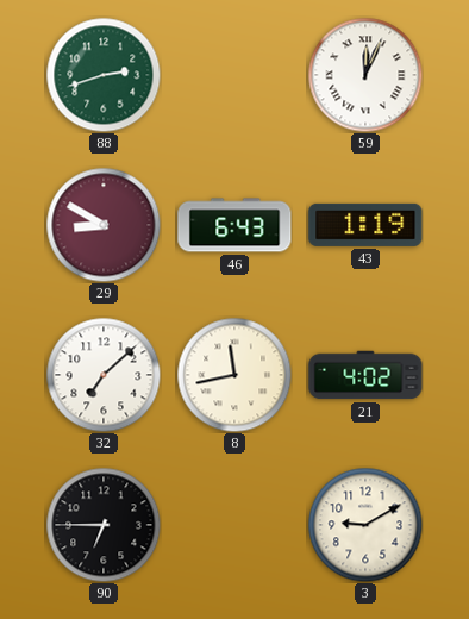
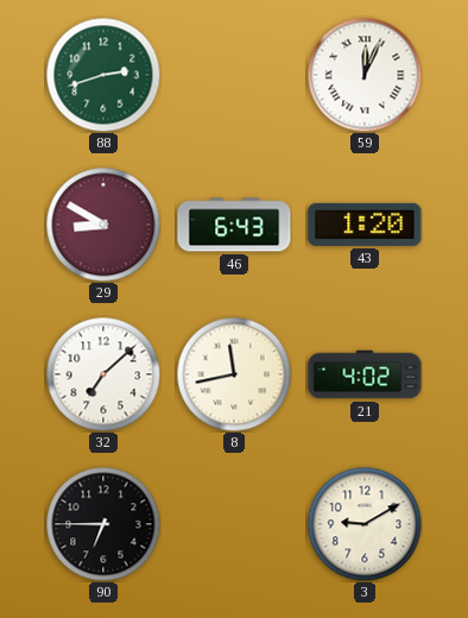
43: 1:19 -> 1:20 (365, 225)
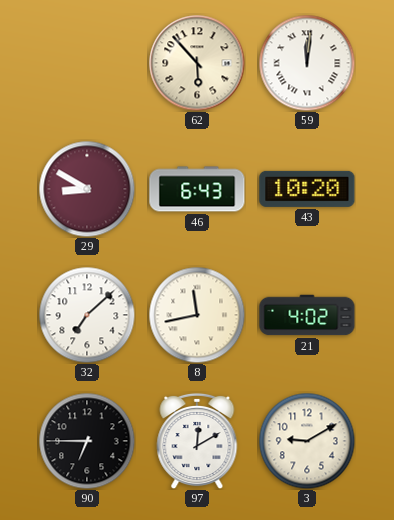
88: 2:42 -> none (103, 75)
62: none -> 5:53 (197, 63)
59: 12:04 -> 12:01 (307, 63)
43: 1:20 -> 10:20 (307, 189)
97: none -> 12:10 (197, 441)
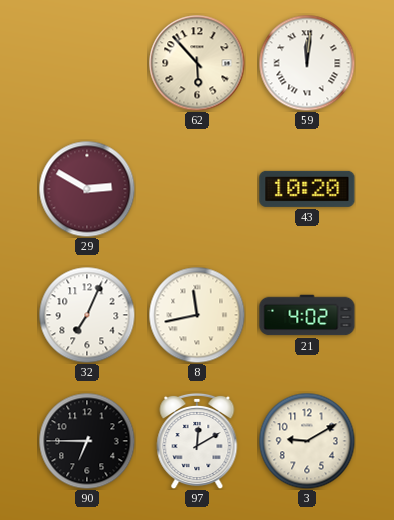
29: 8:50 -> 2:50 (87, 189)
46: 6:43 -> none (197, 189)
32: 7:08 -> 7:04 (87, 315)
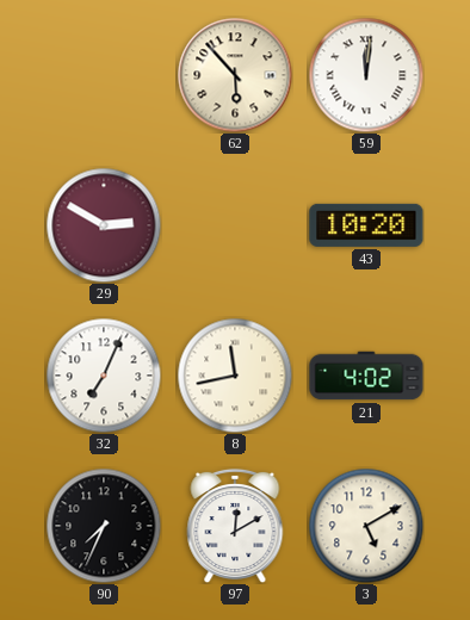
90: 6:45 -> 7:34 (104, 526)
3: 9:10 -> 5:10 (366, 526)
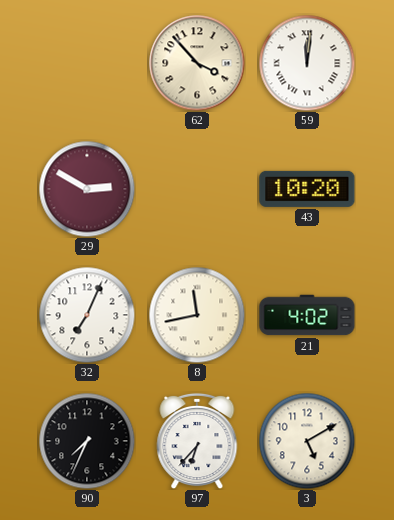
62: 5:53 -> 3:53 (197, 63)
97: 12:10 -> 6:37 (197, 441)
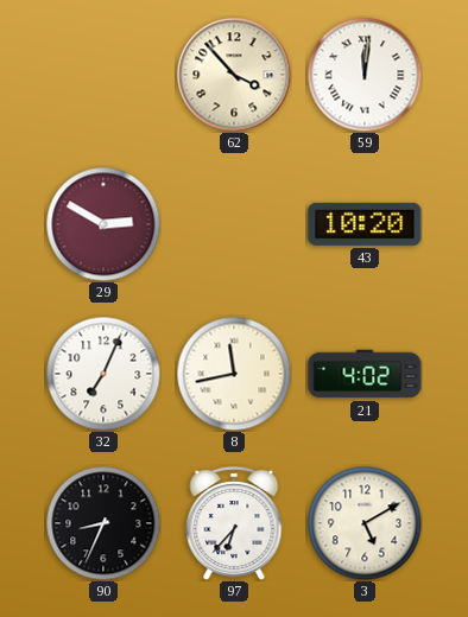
90: 7:34 -> 8:34 (103, 523)
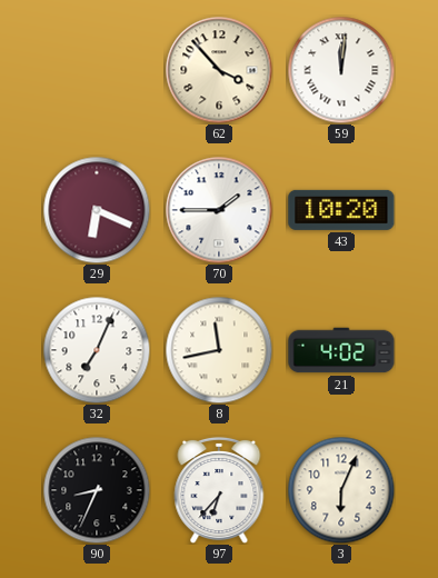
29: 2:50 -> 6:19 (97, 210)
70: none -> 1:45 (219, 210)
3: 5:10 -> 6:04 (341, 490)
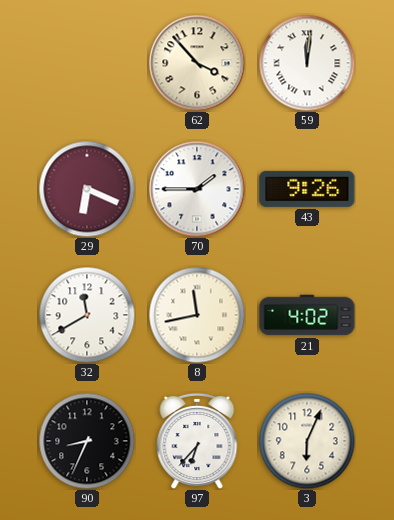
43: 10:20 -> 9:26 (307, 189)
32: 7:04 -> 11:40 (87, 315)
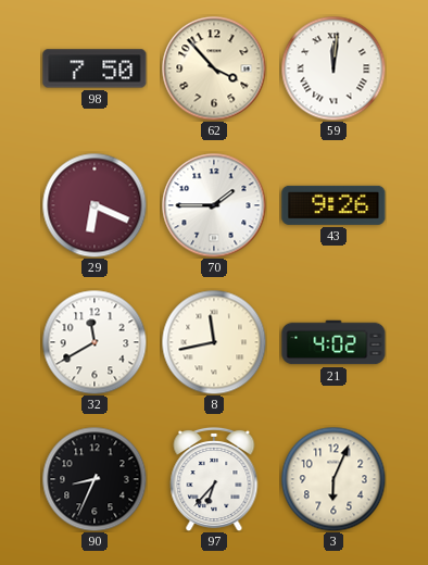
98: none -> 7:50 (95, 68)
